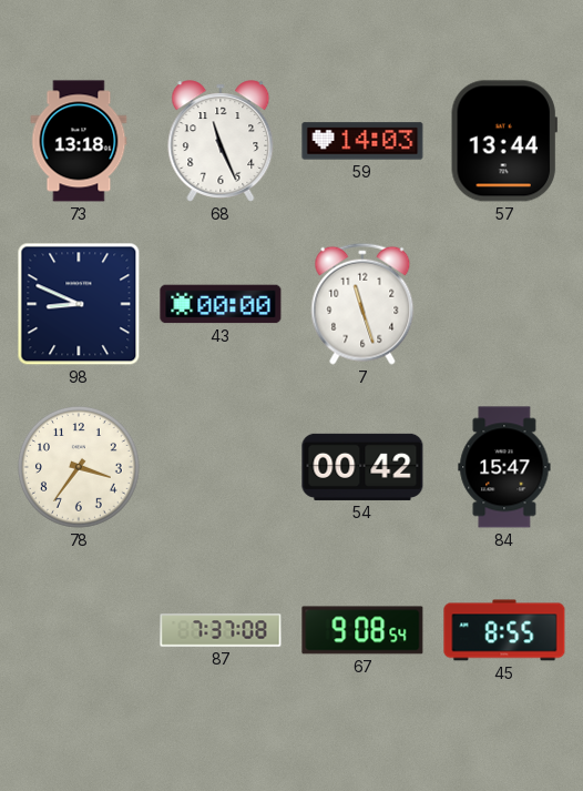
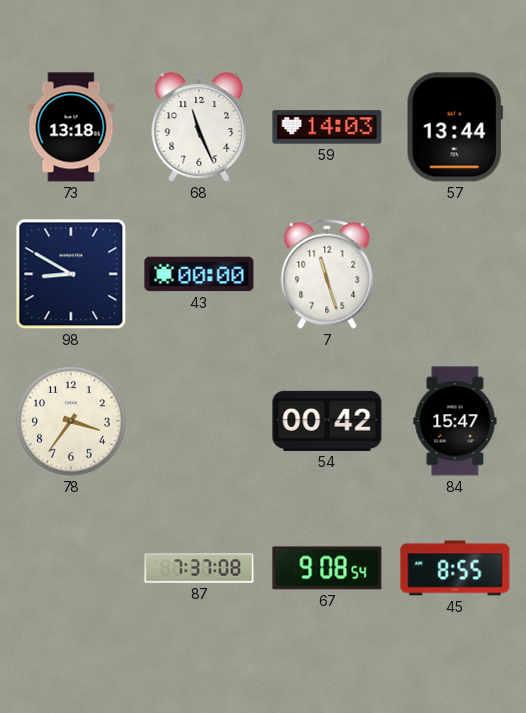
98: 8:49 -> 8:50 (71, 274)
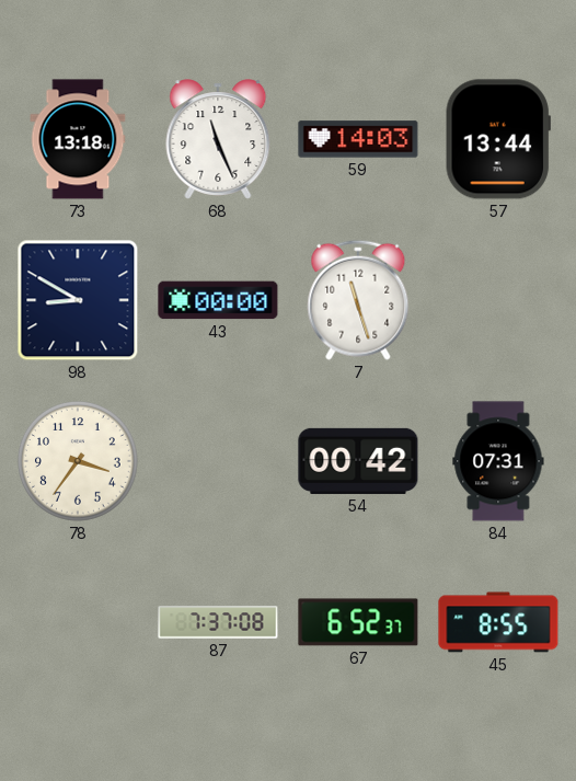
84: 15:47 -> 07:31 (498, 461)
67: 9:08 -> 6:52 (358, 622)
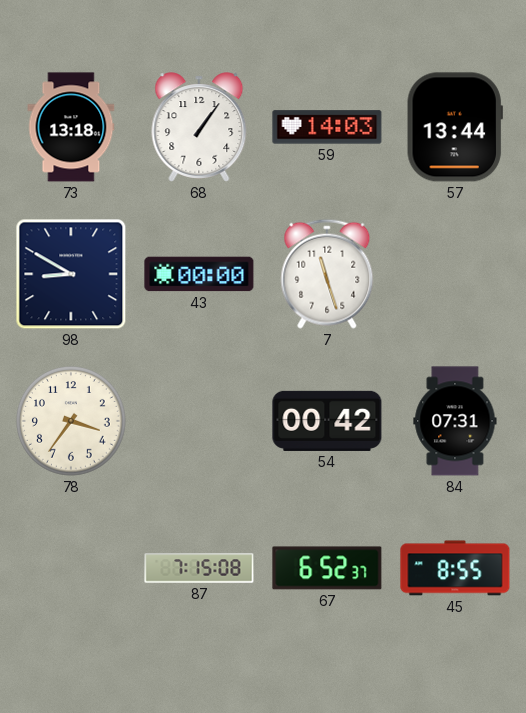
68: 11:26 -> 1:06 (199, 127)
87: 7:37 -> 7:15 (199, 568)
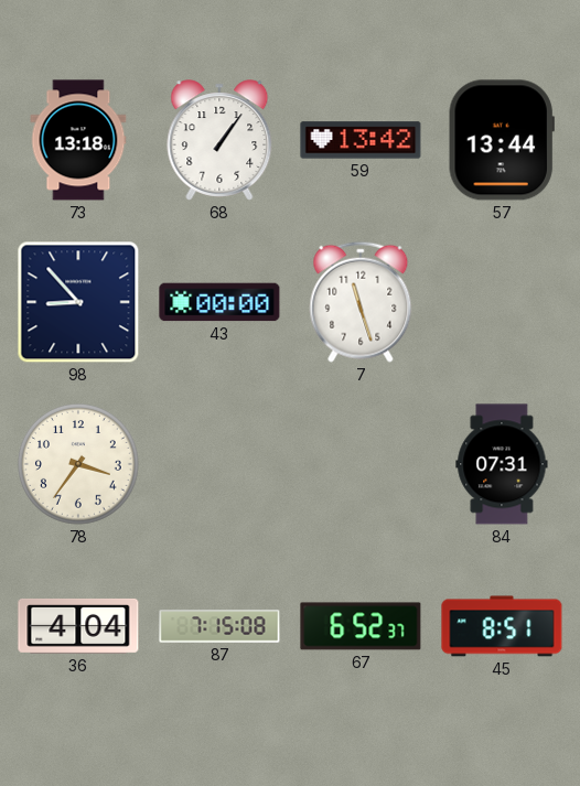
59: 14:03 -> 13:42 (361, 140)
98: 8:50 -> 8:53 (78, 302)
54: 00:42 -> none (327, 421)
36: none -> 4:04 (78, 626)
45: 8:55 -> 8:51 (502, 626)
